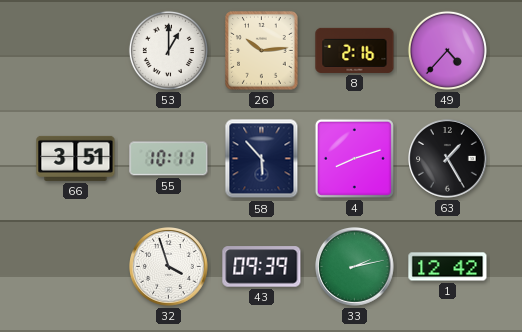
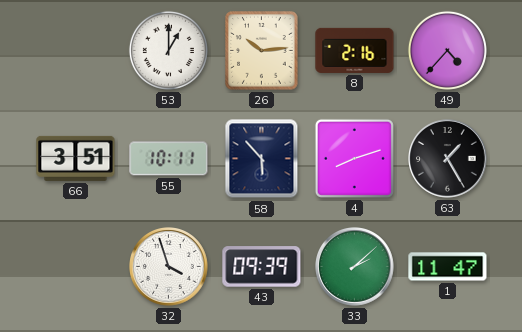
33: 2:13 -> 2:08 (355, 267)
1: 12:42 -> 11:47 (448, 267)
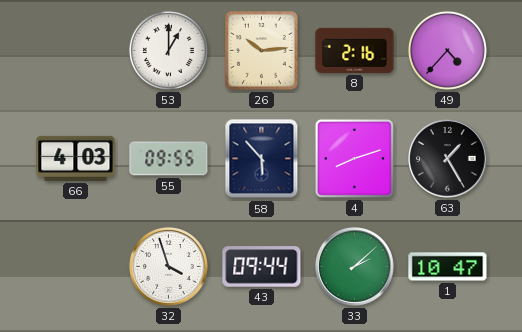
66: 3:51 -> 4:03 (76, 158)
55: 10:11 -> 09:55 (169, 159)
43: 09:39 -> 09:44 (262, 267)
1: 11:47 -> 10:47 (448, 267)
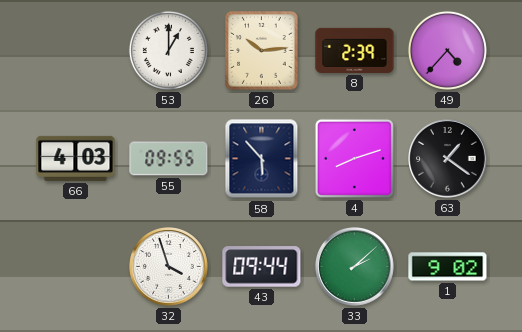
8: 2:16 -> 2:39 (355, 50)
63: 1:25 -> 1:21 (448, 159)
1: 10:47 -> 9:02 (448, 267)
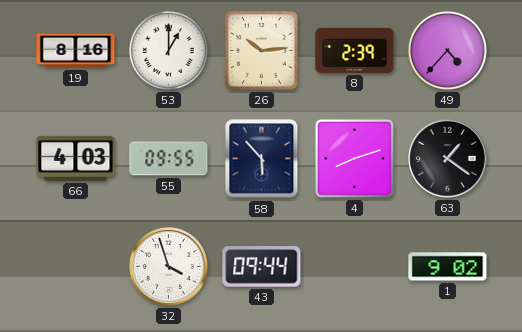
19: none -> 8:16 (76, 51)
33: 2:08 -> none (355, 267)
